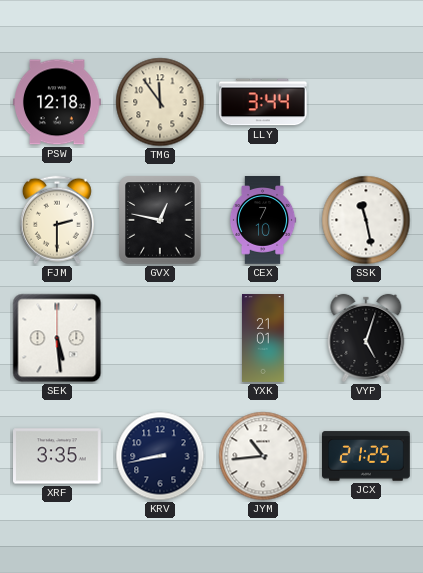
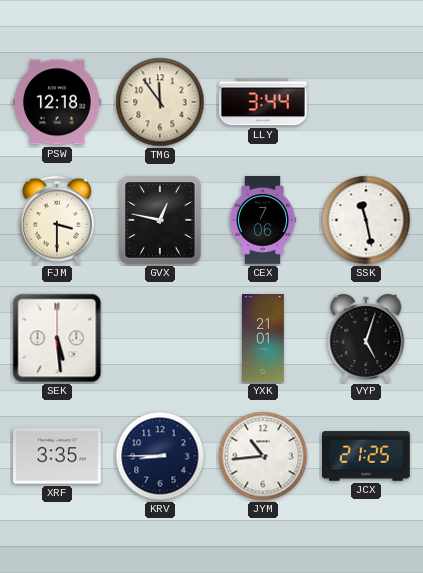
FJM: 2:30 -> 3:30 (57, 220)
CEX: 7:10 -> 7:06 (263, 221)
KRV: 8:43 -> 8:45 (160, 456)
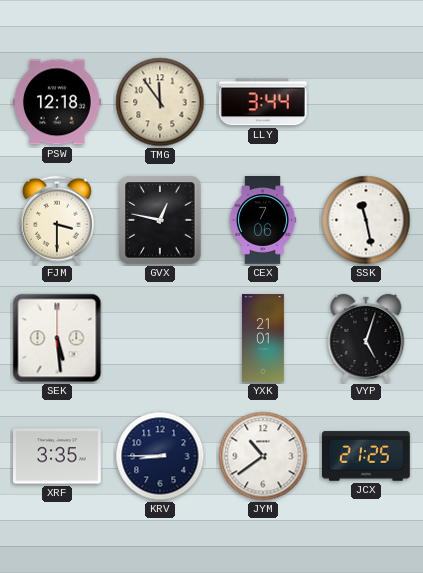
JYM: 10:44 -> 10:39 (263, 456)
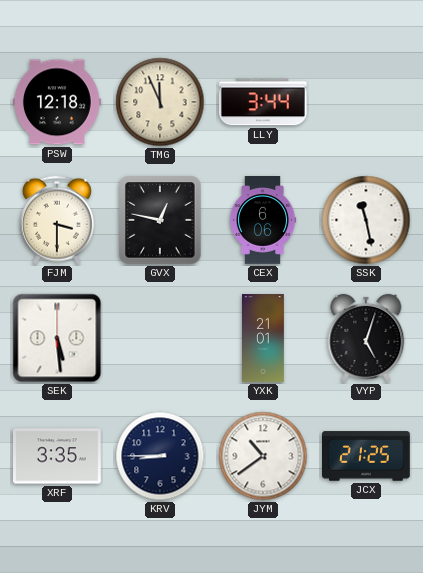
TMG: 11:54 -> 11:56 (160, 102)
CEX: 7:06 -> 6:06 (263, 221)
